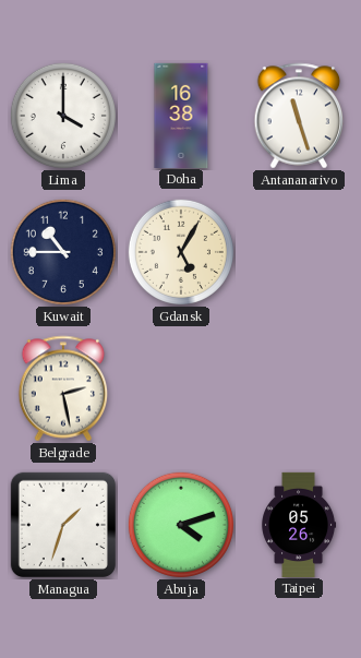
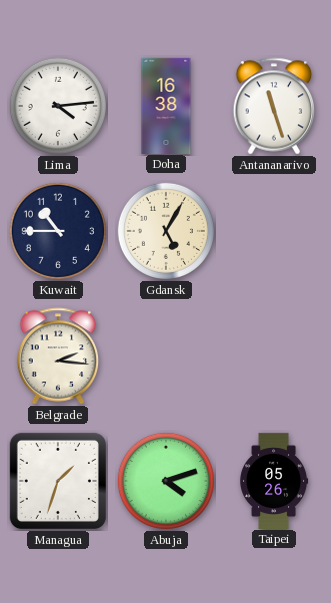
Lima: 4:00 -> 4:14 (58, 106)
Belgrade: 2:28 -> 2:16 (58, 356)
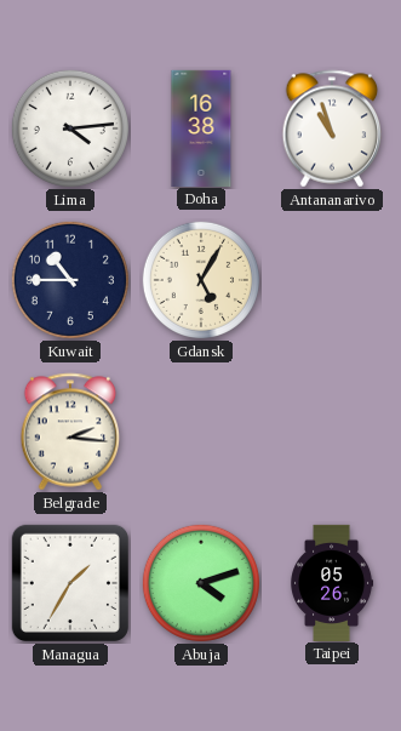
Antananarivo: 11:27 -> 10:57 (332, 129)
Managua: 1:33 -> 1:35 (70, 583)
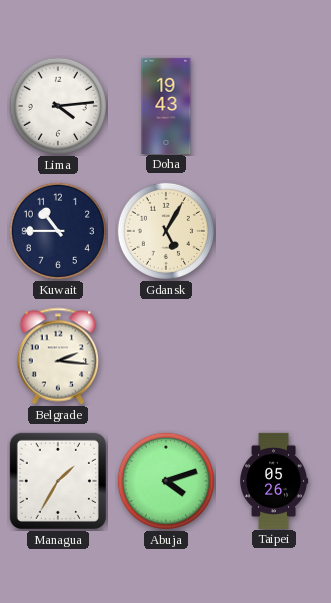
Doha: 16:38 -> 19:43 (166, 105)
Antananarivo: 10:57 -> none (332, 129)
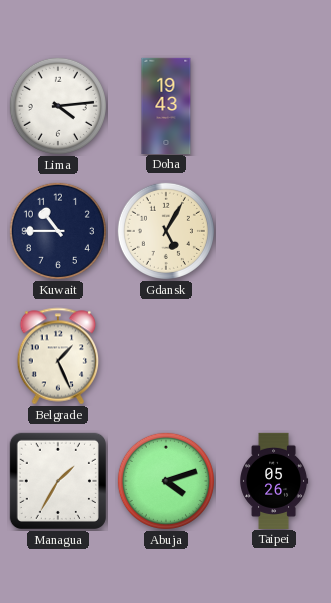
Belgrade: 2:16 -> 1:26 (58, 356)
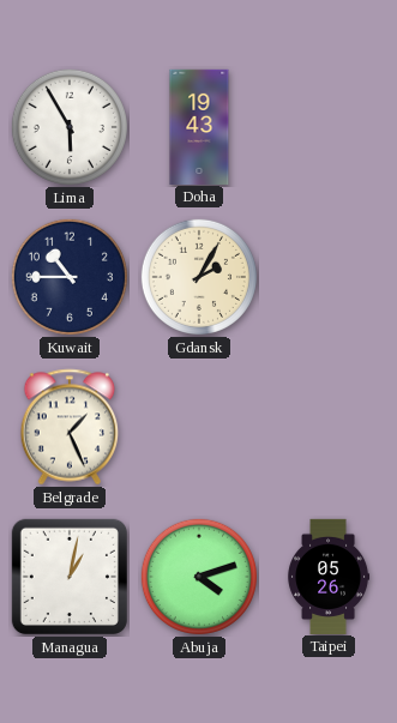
Lima: 4:14 -> 5:55 (70, 127)
Gdansk: 5:05 -> 2:05 (199, 277)
Managua: 1:35 -> 1:02 (70, 577)
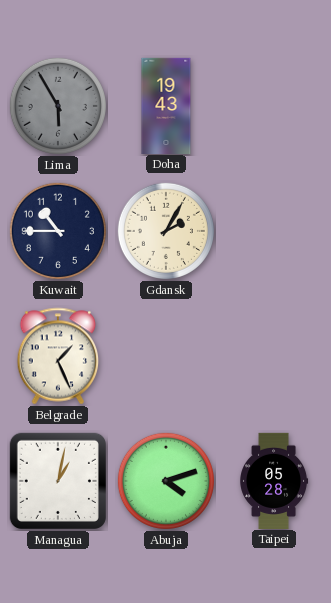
Lima dial: white -> grey (58, 106)
Taipei: 05:26 -> 05:28 (274, 480)
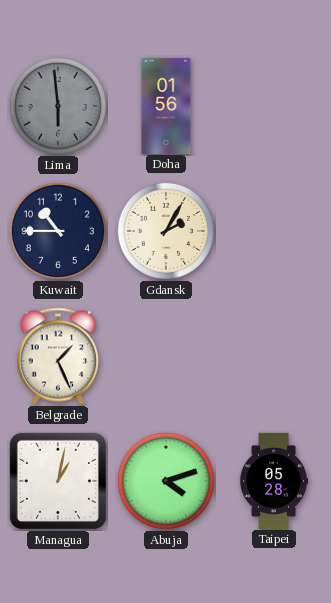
Lima: 5:55 -> 5:59 (58, 106)
Doha: 19:43 -> 01:56 (166, 105)
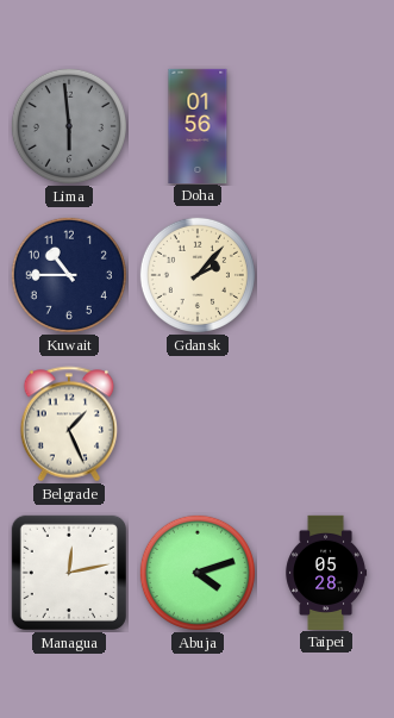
Gdansk: 2:05 -> 2:07 (198, 275)
Managua: 1:02 -> 12:13 (69, 573)
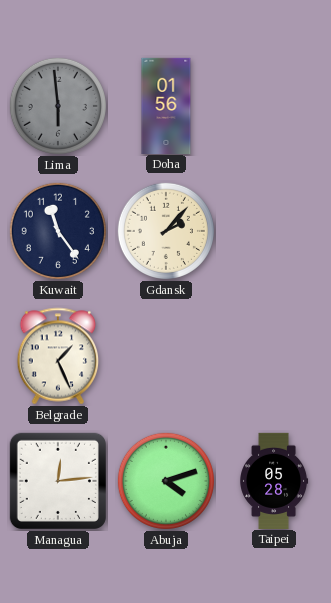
Kuwait: 10:45 -> 11:24 (58, 231)
Managua: 12:13 -> 12:14 (58, 481)
